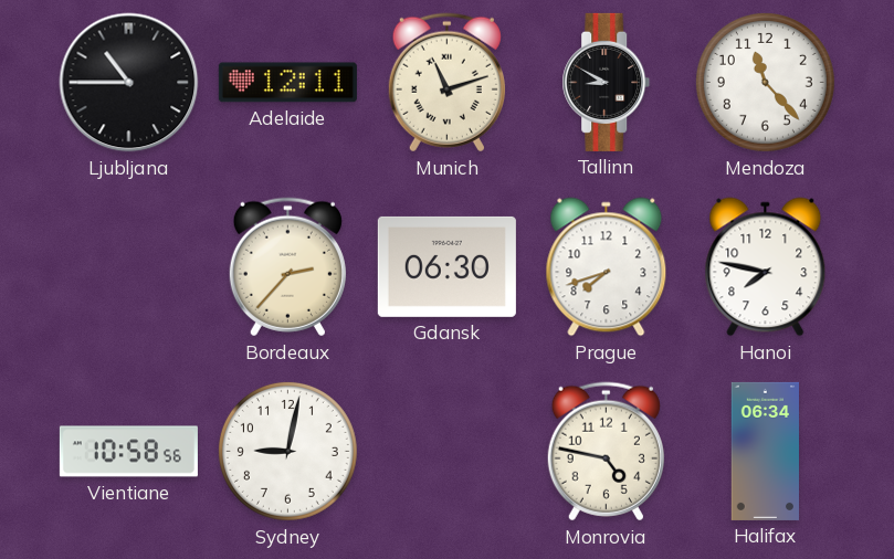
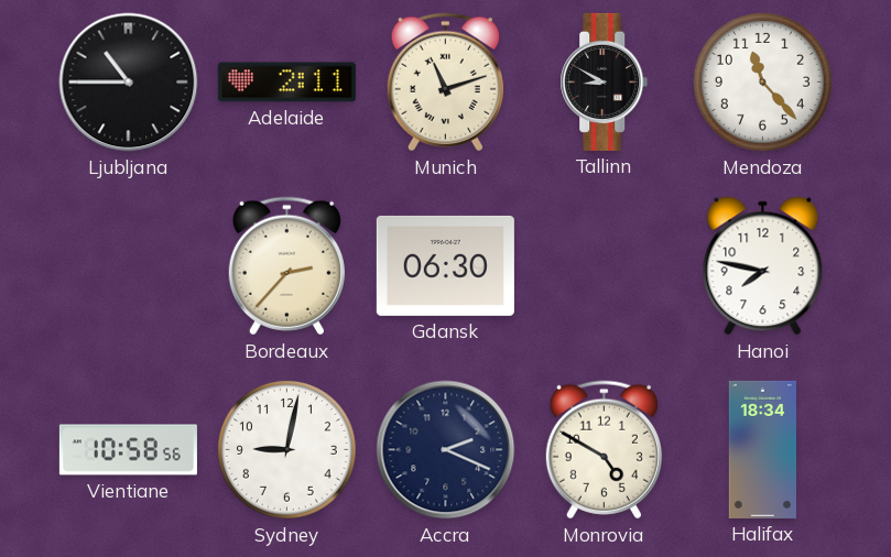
Adelaide: 12:11 -> 2:11 (286, 83)
Prague: 7:42 -> none (607, 267)
Accra: none -> 2:19 (446, 450)
Monrovia: 4:47 -> 4:50 (604, 450)
Halifax: 06:34 -> 18:34 (762, 449)
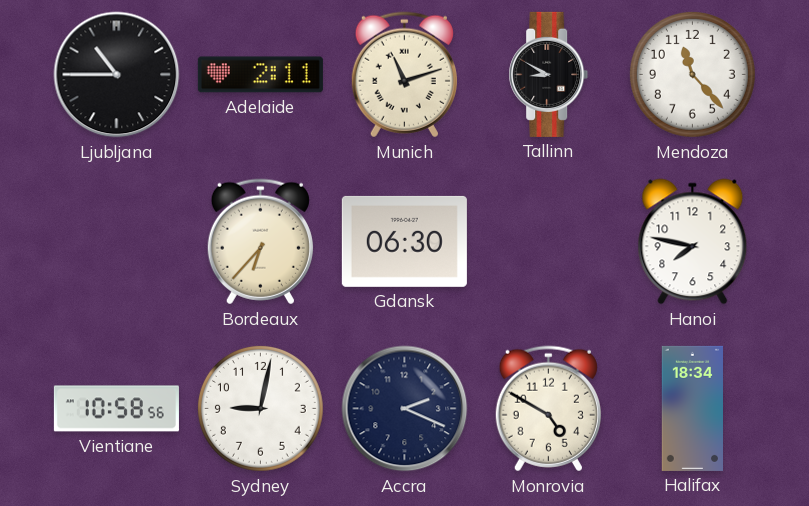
Bordeaux: 2:37 -> 6:37 (260, 242)
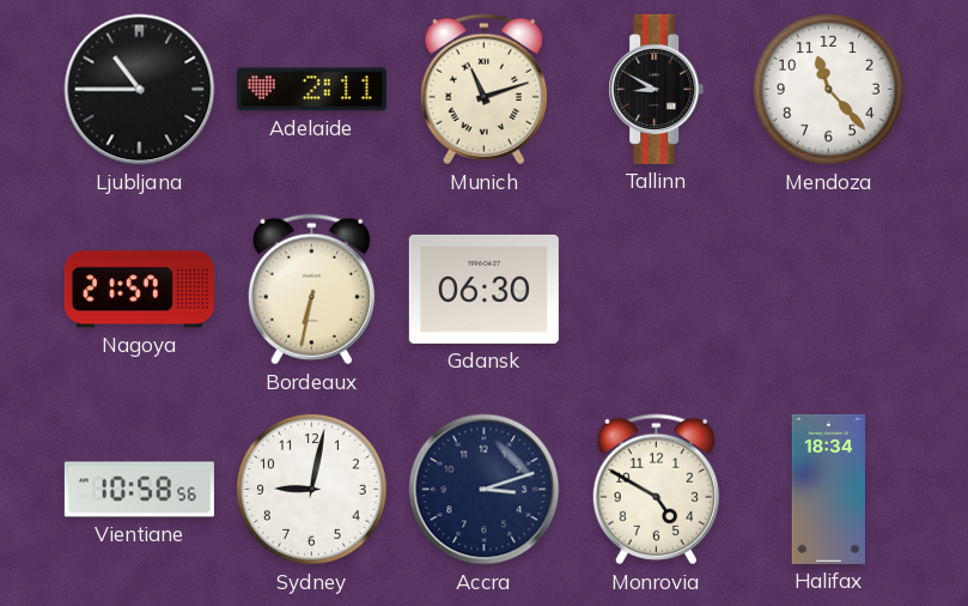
Nagoya: none -> 21:57 (139, 290)
Bordeaux: 6:37 -> 6:32 (311, 290)
Hanoi: 7:47 -> none (693, 242)
Accra: 2:19 -> 3:12 (485, 490)
